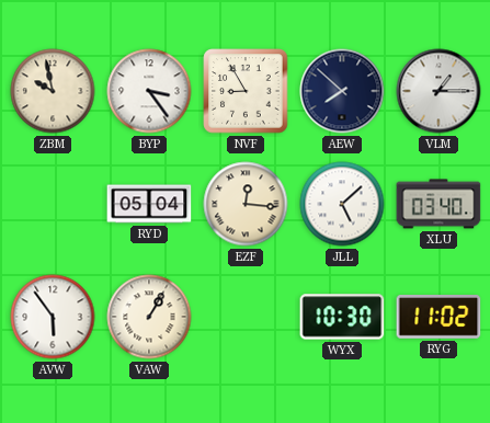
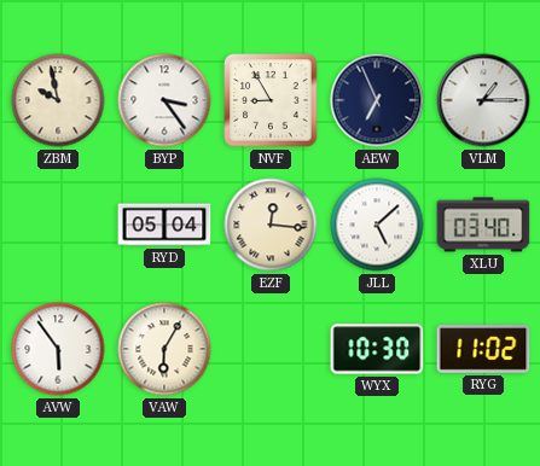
AEW: 7:52 -> 6:56 (377, 100)
VAW: 1:05 -> 6:05 (164, 349)
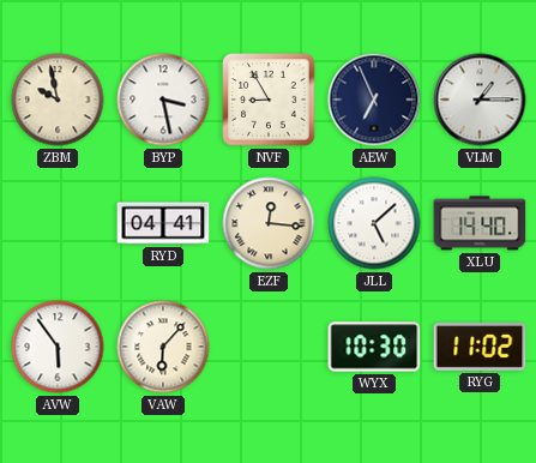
BYP: 3:24 -> 3:28 (163, 100)
RYD: 05:04 -> 04:41 (163, 223)
XLU: 03:40 -> 14:40 (480, 223)
VAW: 6:05 -> 6:07 (163, 347)
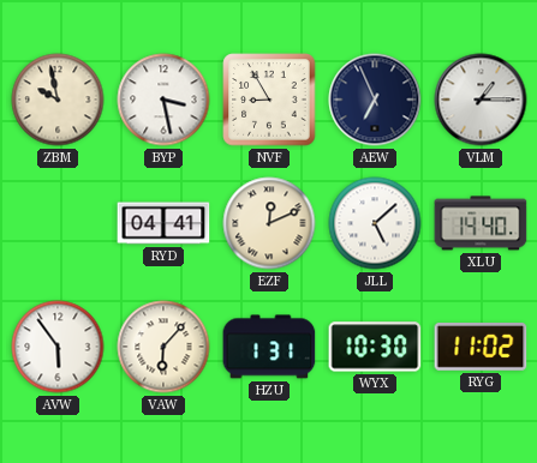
EZF: 12:16 -> 12:11 (269, 223)
HZU: none -> 1:31 (269, 347)
